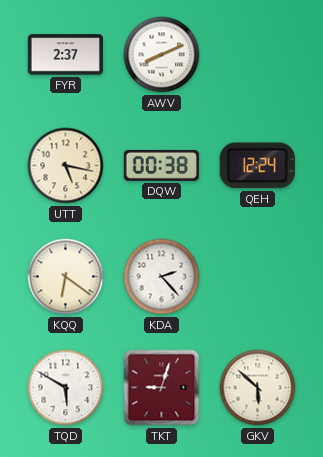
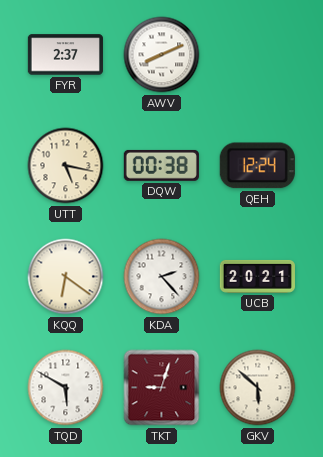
UCB: none -> 20:21 (257, 276)
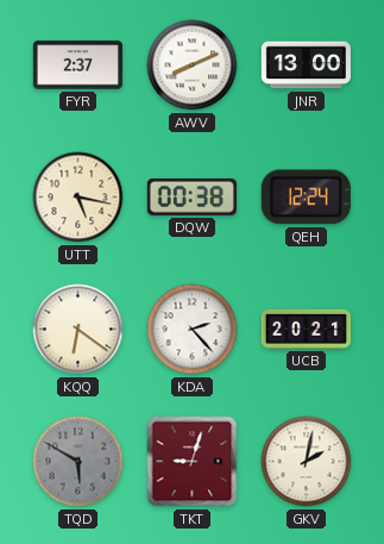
JNR: none -> 13:00 (306, 65)
TQD dial: white -> grey (78, 462)
GKV: 5:52 -> 2:02 (307, 462)
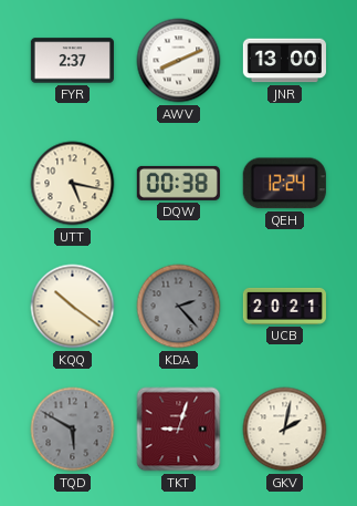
KQQ: 6:21 -> 10:21 (73, 307)
KDA dial: white -> grey (179, 307)
